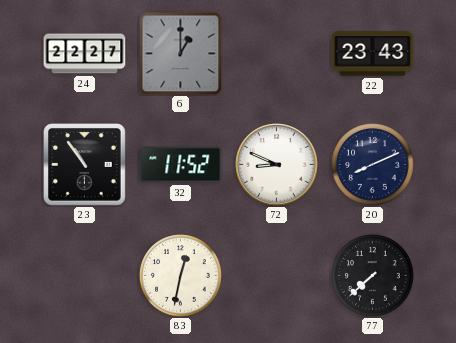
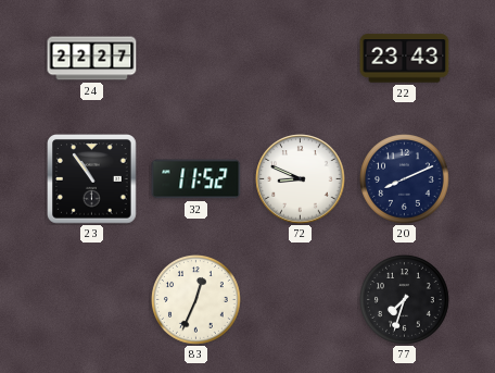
6: 1:00 -> none (180, 53)
83: 12:32 -> 12:34 (196, 300)
77: 7:38 -> 7:33 (405, 300)
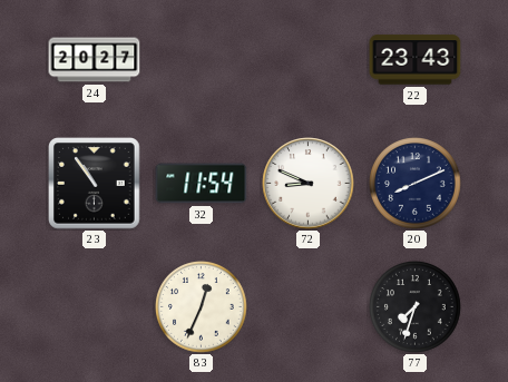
24: 22:27 -> 20:27 (95, 60)
32: 11:52 -> 11:54 (202, 184)
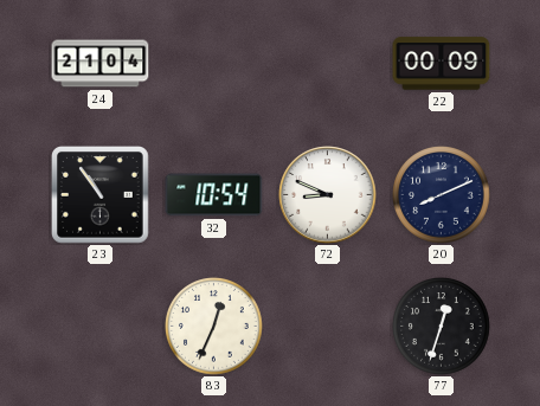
24: 20:27 -> 21:04 (101, 64)
22: 23:43 -> 00:09 (442, 64)
32: 11:54 -> 10:54 (214, 195)
77: 7:33 -> 12:33 (442, 327)
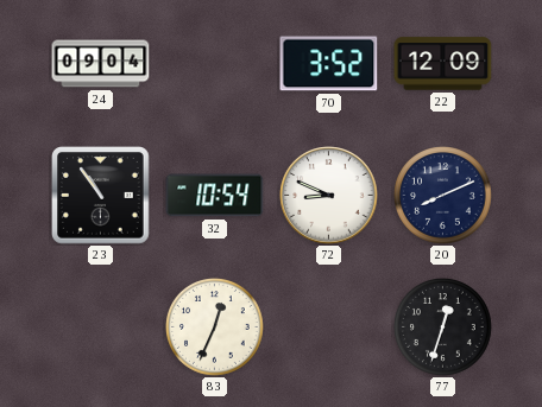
24: 21:04 -> 09:04 (101, 64)
70: none -> 3:52 (329, 64)
22: 00:09 -> 12:09 (443, 64)
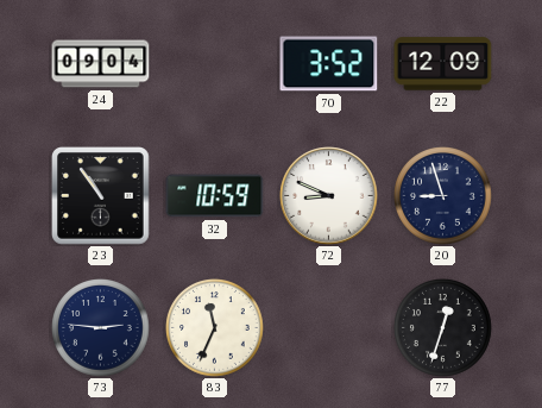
32: 10:54 -> 10:59 (215, 196)
20: 8:11 -> 8:57 (443, 196)
73: none -> 2:46 (101, 328)
83: 12:34 -> 11:34 (215, 328)
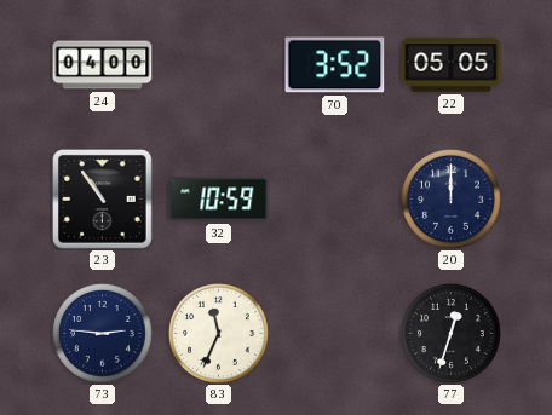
24: 09:04 -> 04:00 (103, 65)
22: 12:09 -> 05:05 (452, 65)
72: 8:49 -> none (329, 196)
20: 8:57 -> 12:00 (452, 200)
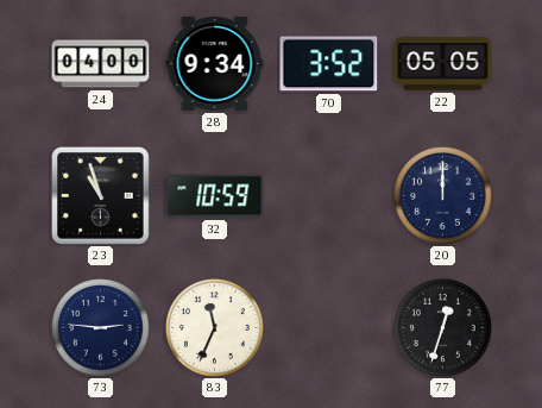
28: none -> 9:34 (215, 64)
23: 10:54 -> 10:57 (101, 196)
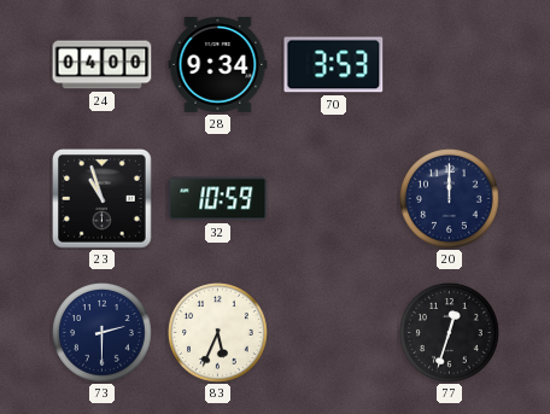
70: 3:52 -> 3:53 (334, 65)
22: 05:05 -> none (443, 64)
73: 2:46 -> 2:30 (103, 333)
83: 11:34 -> 5:34 (218, 333)
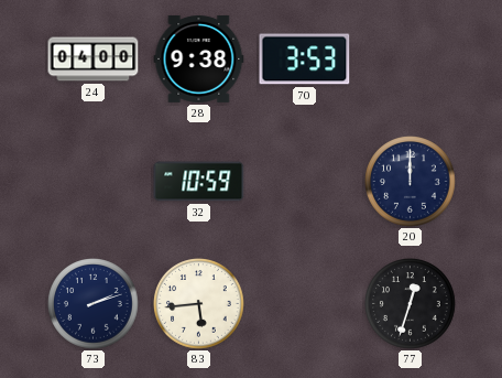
28: 9:34 -> 9:38 (199, 60)
23: 10:57 -> none (103, 199)
73: 2:30 -> 2:12 (94, 304)
83: 5:34 -> 5:44 (199, 304)
